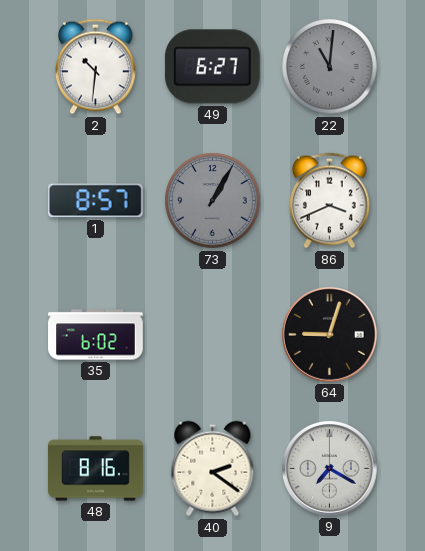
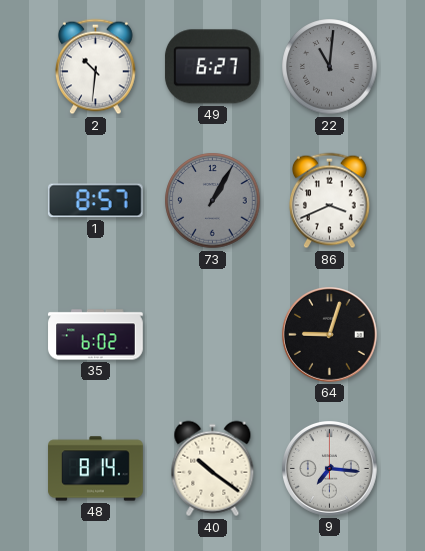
48: 8:16 -> 8:14 (96, 469)
40: 2:21 -> 10:21 (213, 469)
9: 7:20 -> 7:16 (330, 469)
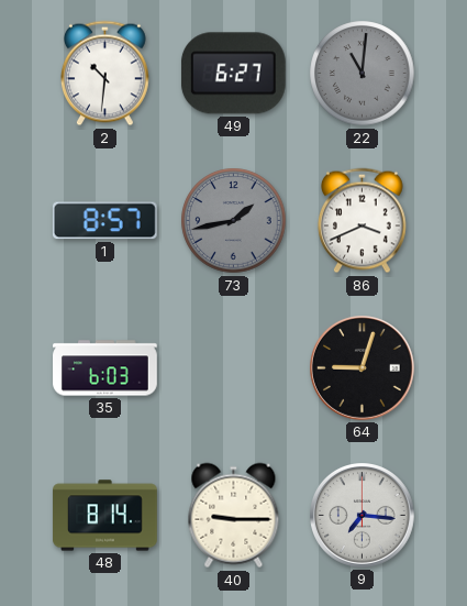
73: 1:05 -> 1:43 (234, 221)
35: 6:02 -> 6:03 (105, 368)
40: 10:21 -> 9:15 (234, 516)
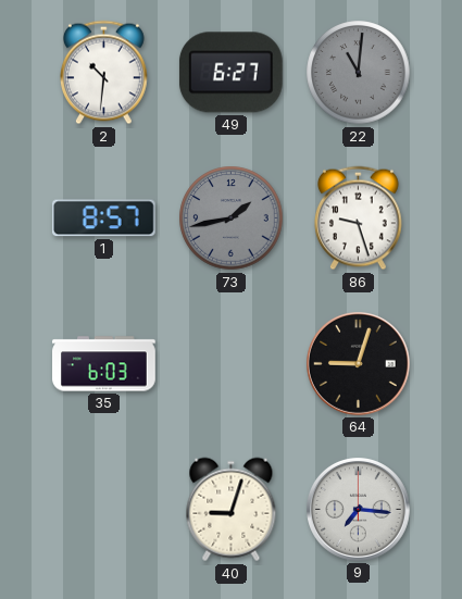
86: 3:41 -> 9:27 (359, 219)
48: 8:14 -> none (105, 516)
40: 9:15 -> 9:03 (232, 510)
